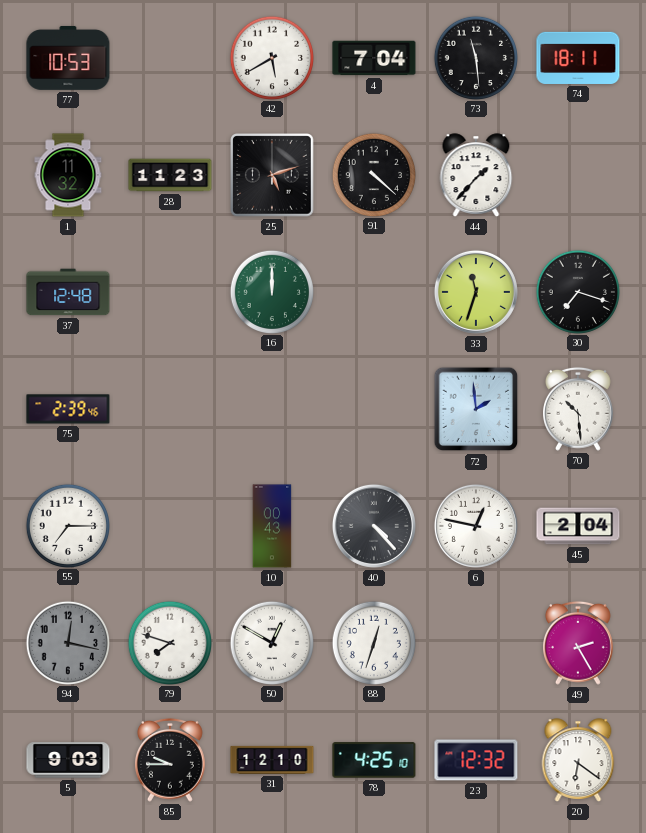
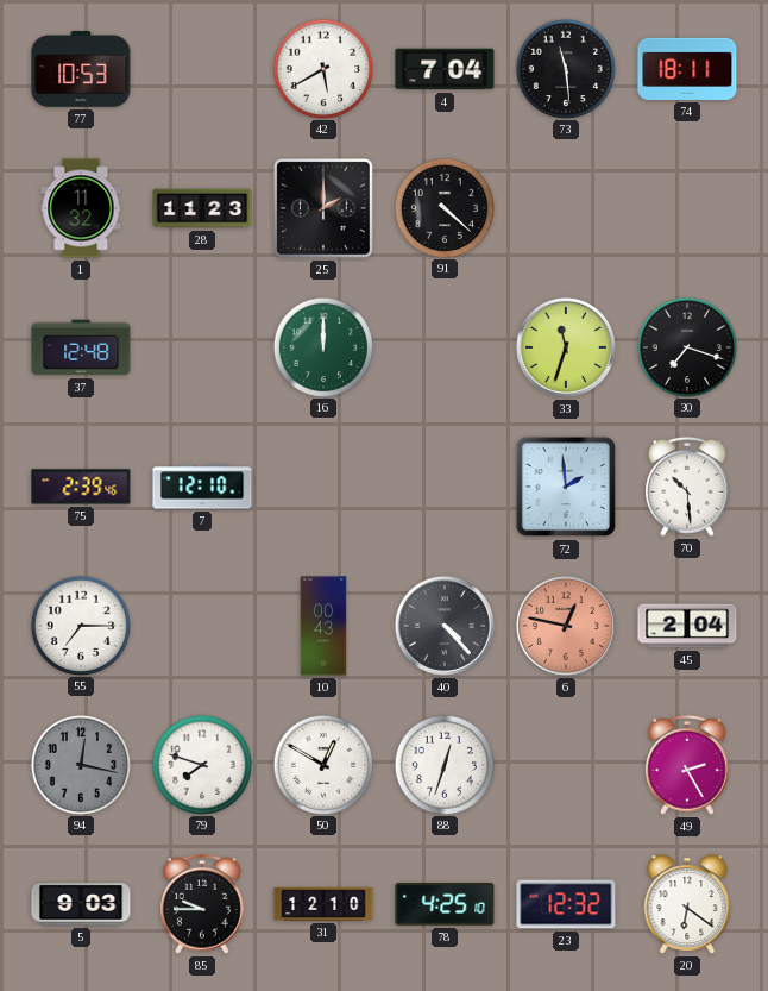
25: 5:12 -> 2:00 (323, 208)
44: 1:37 -> none (476, 175)
7: none -> 12:10 (202, 487)
6 dial: white -> salmon (566, 626)
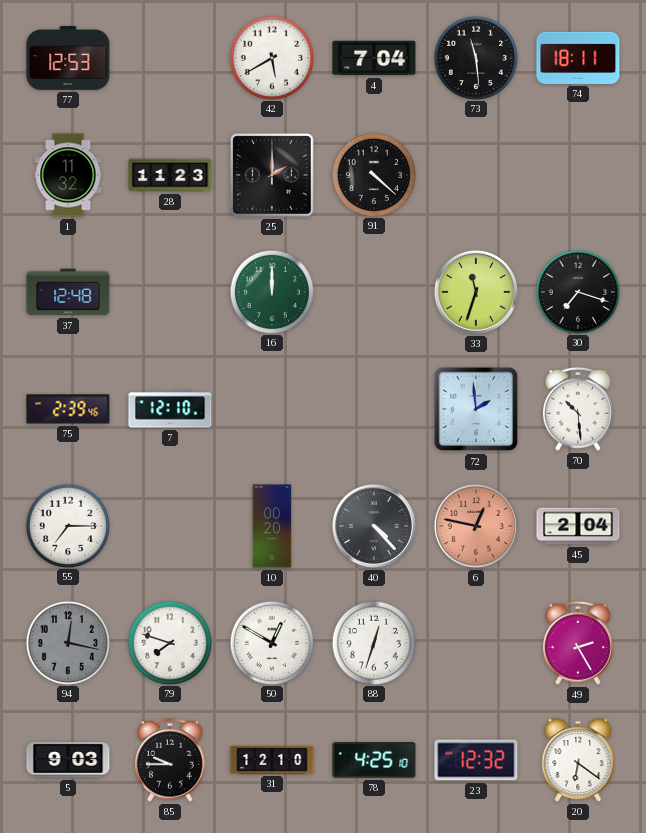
77: 10:53 -> 12:53 (68, 58)
10: 00:43 -> 00:20 (272, 526)
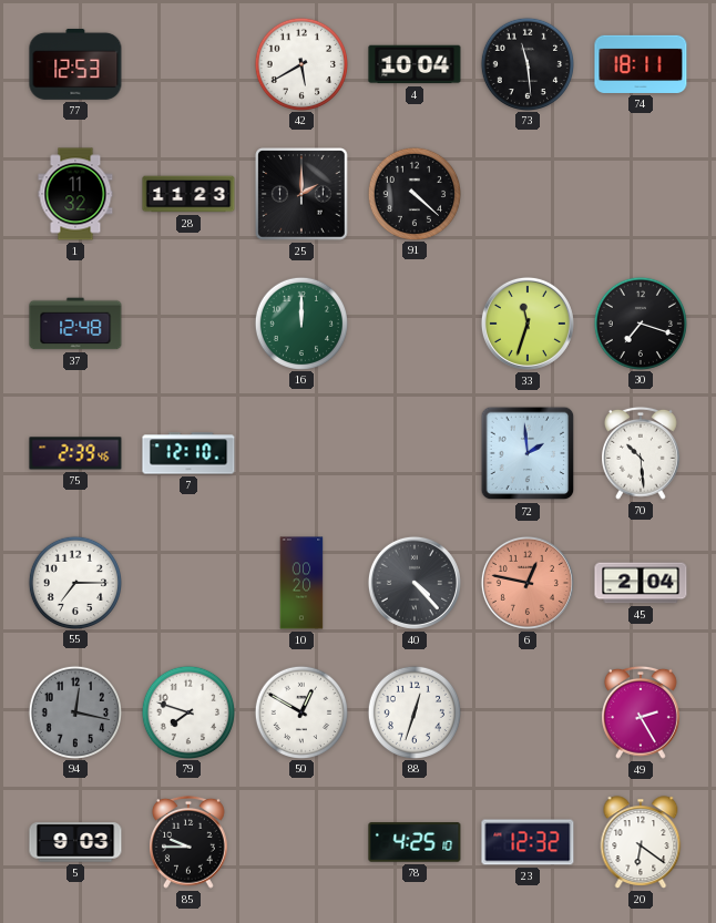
4: 7:04 -> 10:04 (415, 64)
31: 12:10 -> none (272, 760)
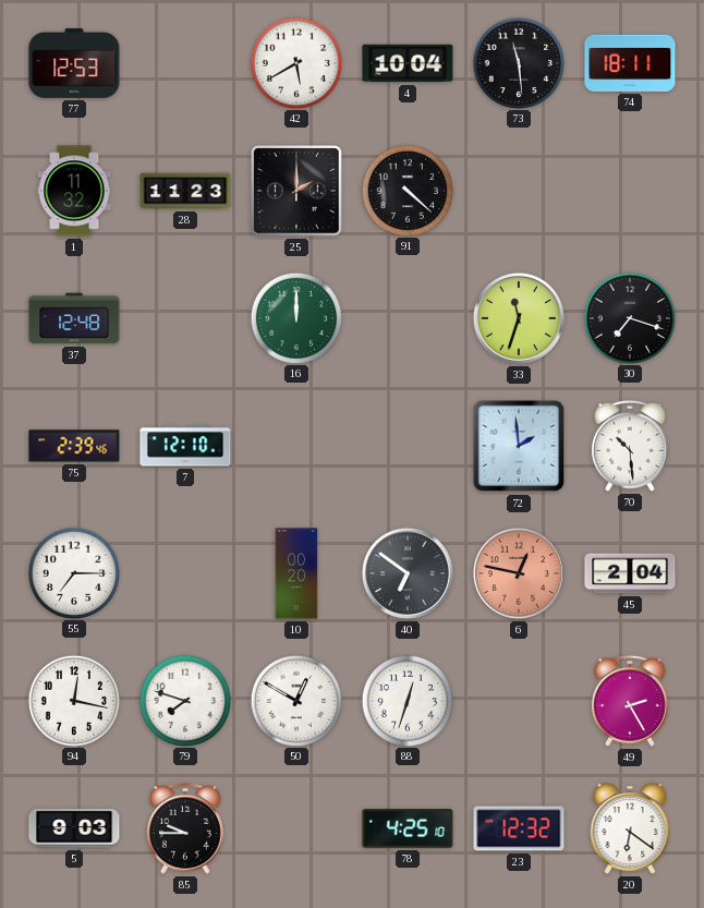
40: 4:23 -> 6:51 (408, 573)
94 dial: grey -> white (73, 700)
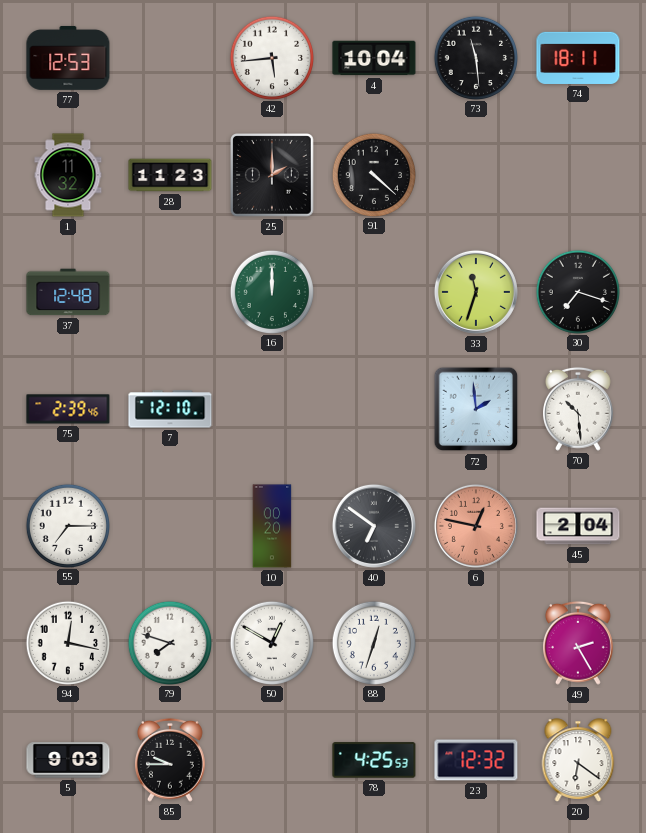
42: 5:40 -> 5:44 (271, 57)
78: 4:25:10 -> 4:25:53 (374, 760)
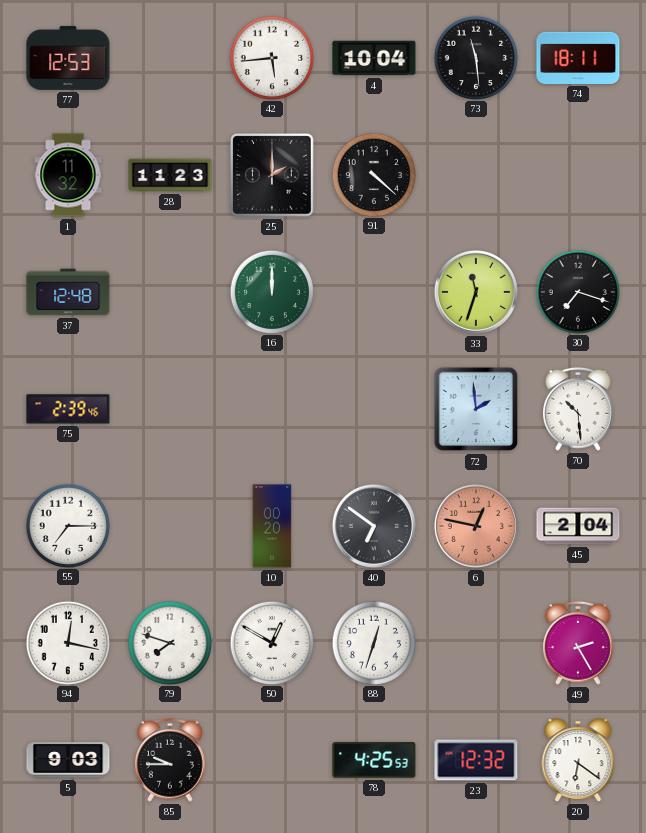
7: 12:10 -> none (170, 409)
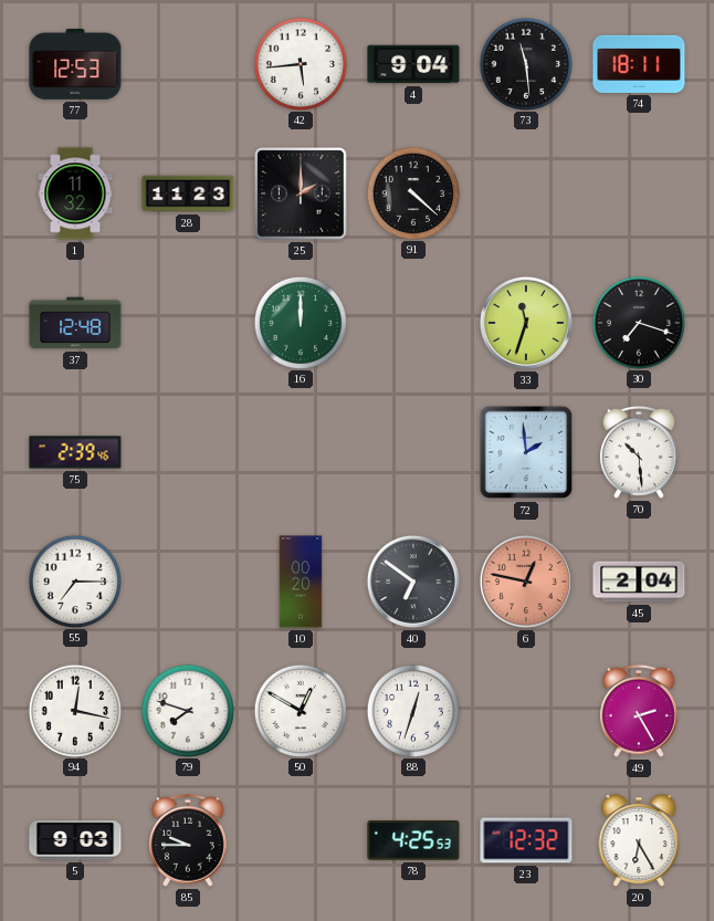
4: 10:04 -> 9:04 (413, 64)
20: 6:21 -> 6:25 (639, 840)
